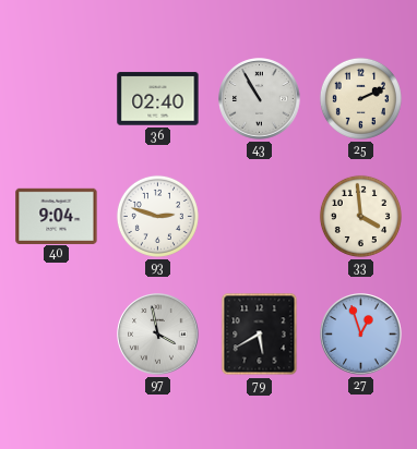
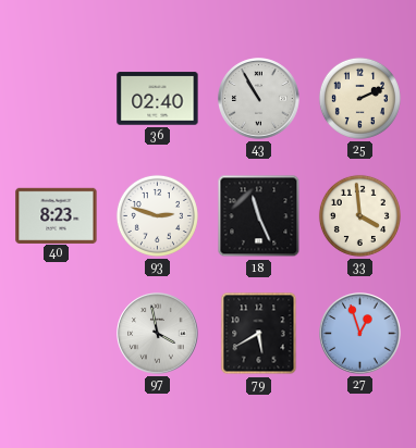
40: 9:04 -> 8:23 (57, 215)
18: none -> 11:26 (259, 216)
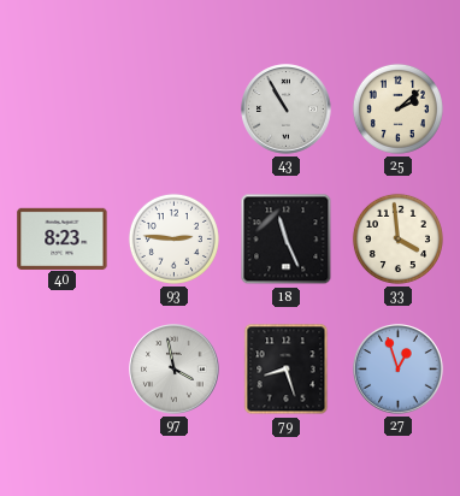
36: 02:40 -> none (158, 99)
25: 2:11 -> 2:08 (397, 108)
93: 2:48 -> 2:46 (173, 238)
79: 5:40 -> 8:27 (287, 370)
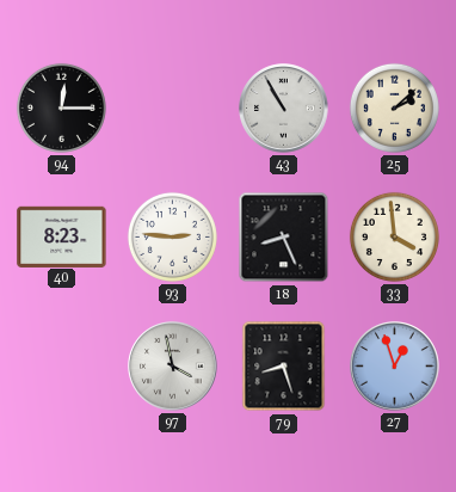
94: none -> 12:15 (61, 107)
18: 11:26 -> 8:26 (284, 238)
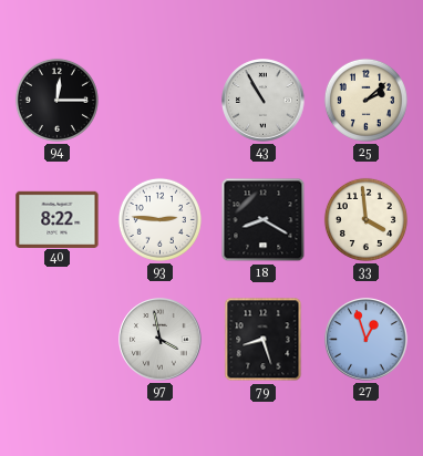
40: 8:23 -> 8:22 (58, 219)
18: 8:26 -> 8:20 (264, 220)
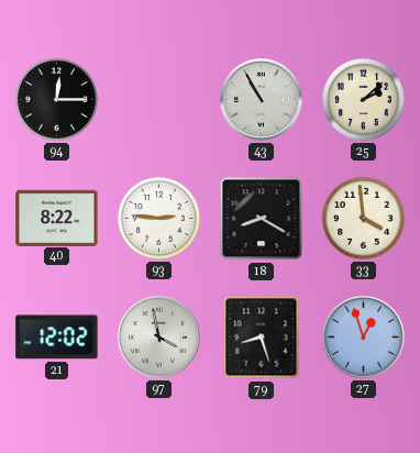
21: none -> 12:02 (57, 338)
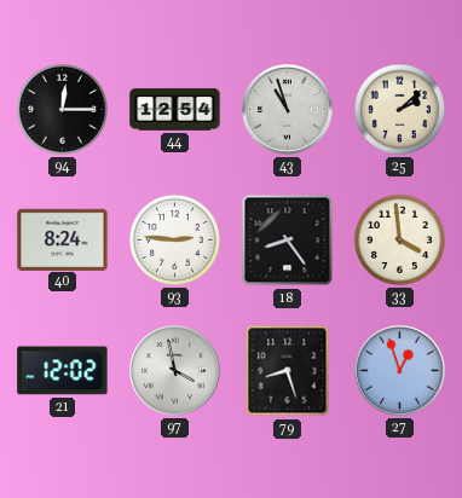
44: none -> 12:54 (175, 110)
43: 10:55 -> 10:57 (288, 110)
40: 8:22 -> 8:24 (63, 239)
18: 8:20 -> 8:24 (288, 241)
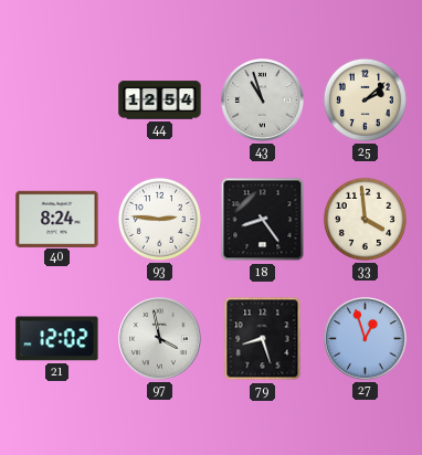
94: 12:15 -> none (62, 109)
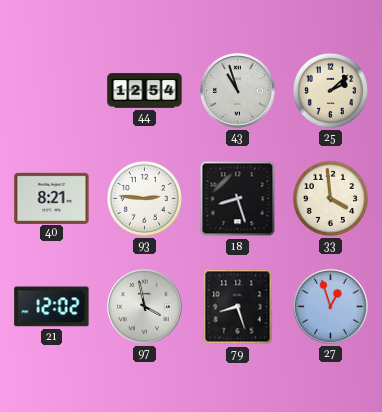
40: 8:24 -> 8:21 (52, 198)
18: 8:24 -> 8:27 (238, 199)
